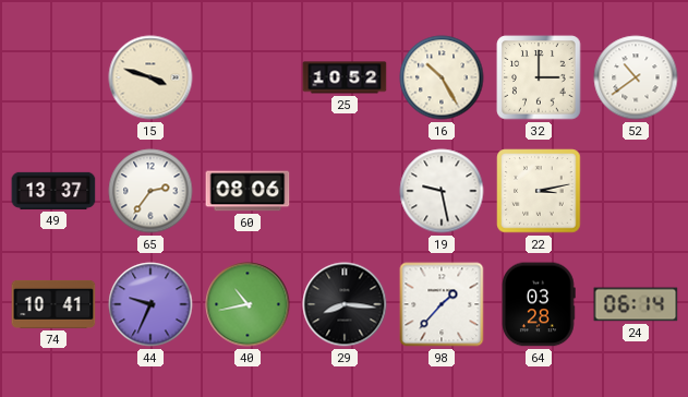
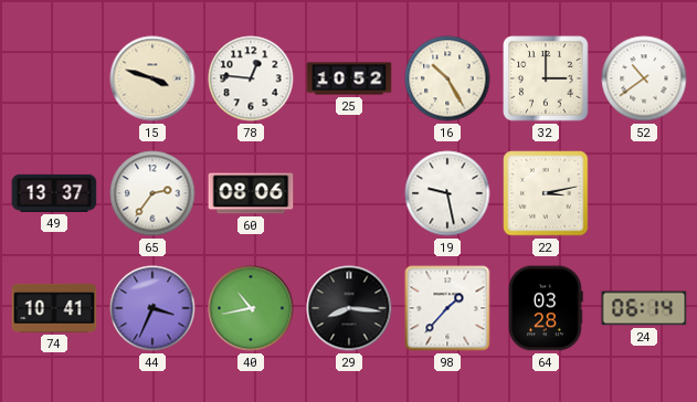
78: none -> 12:46 (251, 78)
44: 9:34 -> 3:34 (152, 308)
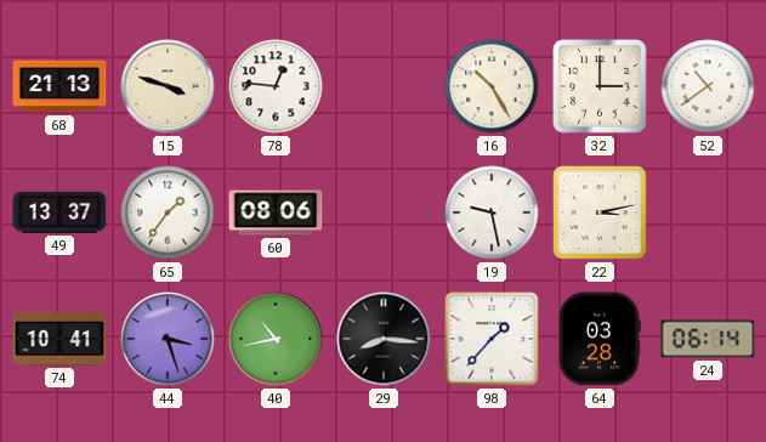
68: none -> 21:13 (59, 86)
25: 10:52 -> none (349, 78)
65: 2:36 -> 1:36 (168, 212)
44: 3:34 -> 3:27 (168, 339)
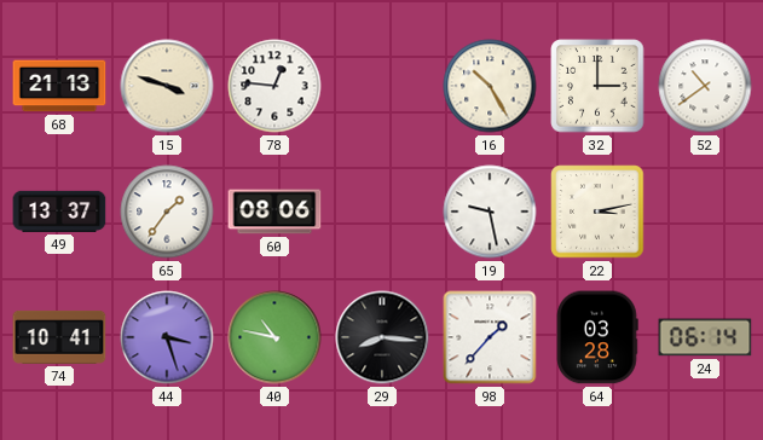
40: 10:43 -> 10:47 (274, 337)
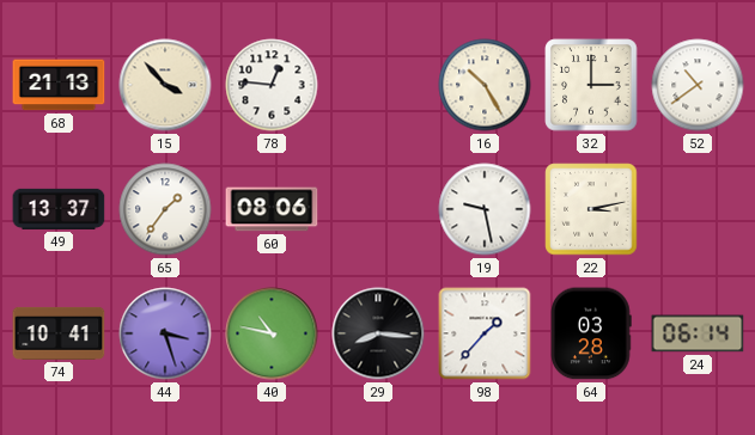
15: 3:48 -> 3:53 (165, 85)
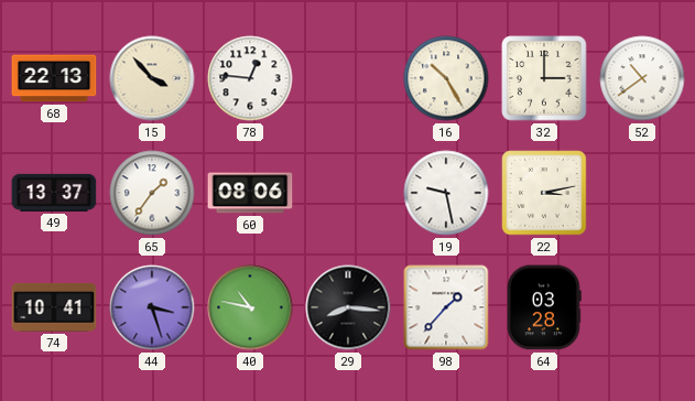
68: 21:13 -> 22:13 (54, 78)
24: 06:14 -> none (698, 333)
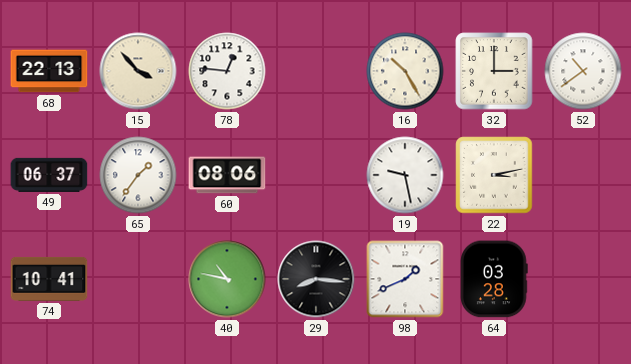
49: 13:37 -> 06:37 (49, 175)
44: 3:27 -> none (152, 307)
98: 1:37 -> 1:41 (405, 279)
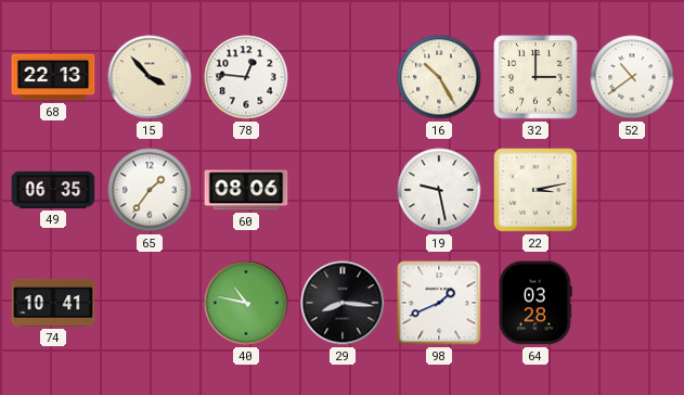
49: 06:37 -> 06:35 (53, 190)
